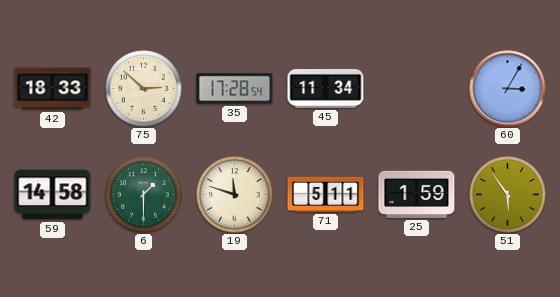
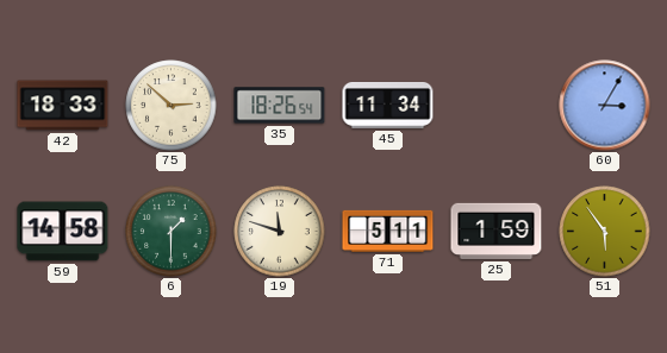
35: 17:28 -> 18:26 (280, 106)
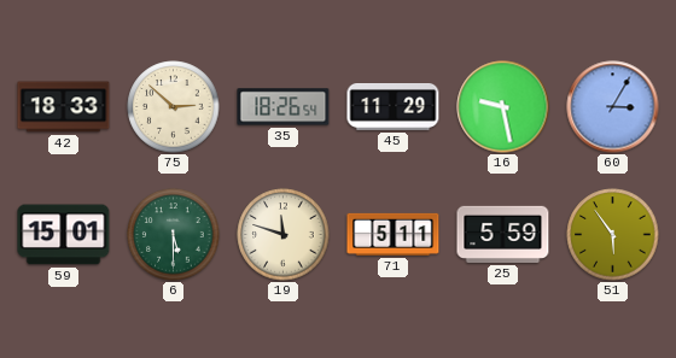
45: 11:34 -> 11:29 (394, 107)
16: none -> 9:28 (503, 107)
59: 14:58 -> 15:01 (64, 235)
6: 1:30 -> 5:30 (174, 235)
25: 1:59 -> 5:59 (503, 234)
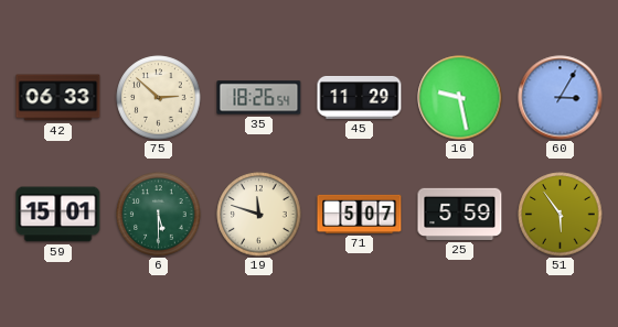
42: 18:33 -> 06:33 (58, 98)
71: 5:11 -> 5:07 (360, 214)
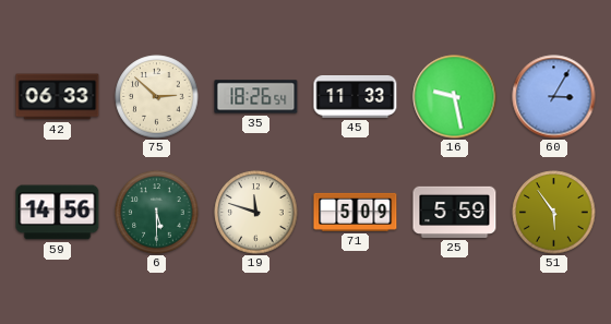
45: 11:29 -> 11:33 (356, 97)
59: 15:01 -> 14:56 (58, 213)
71: 5:07 -> 5:09 (356, 212)
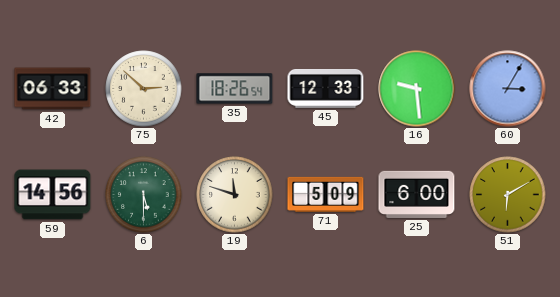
45: 11:33 -> 12:33 (326, 89)
16: 9:28 -> 9:29 (417, 89)
25: 5:59 -> 6:00 (417, 194)
51: 5:54 -> 6:10 (508, 195)
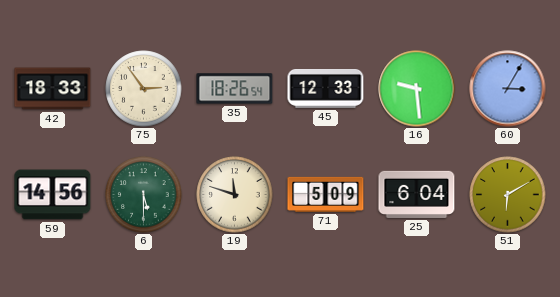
42: 06:33 -> 18:33 (53, 89)
75: 2:52 -> 2:54 (144, 89)
25: 6:00 -> 6:04 (417, 194)
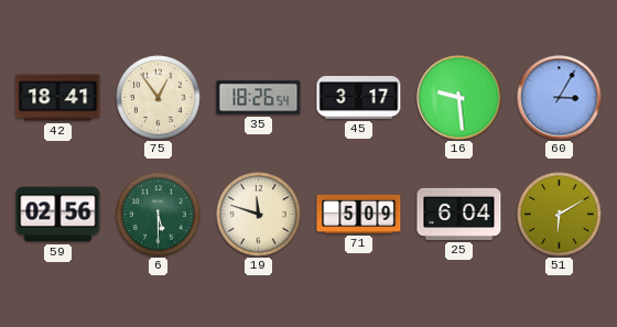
42: 18:33 -> 18:41 (58, 98)
75: 2:54 -> 12:54 (159, 98)
45: 12:33 -> 3:17 (359, 98)
59: 14:56 -> 02:56 (58, 215)
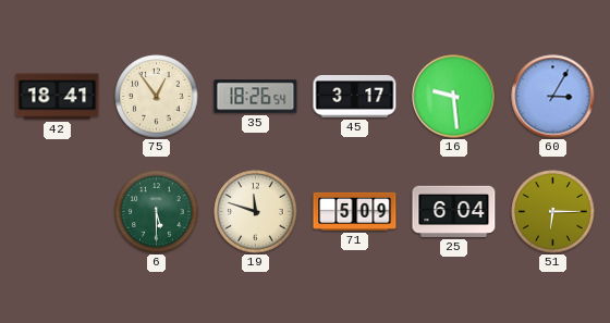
59: 02:56 -> none (58, 215)
51: 6:10 -> 6:15 (553, 212)
